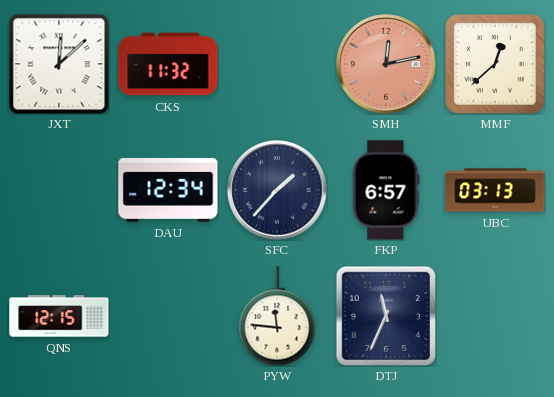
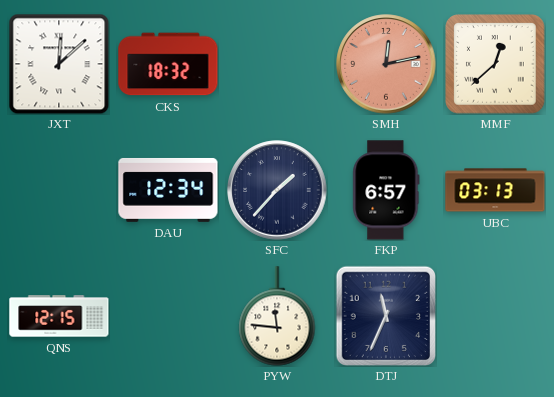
CKS: 11:32 -> 18:32 (168, 64)
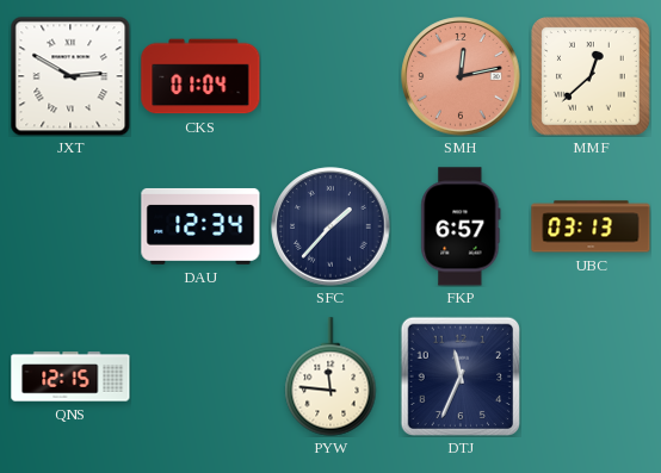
JXT: 12:08 -> 2:50 (70, 76)
CKS: 18:32 -> 01:04 (200, 76)
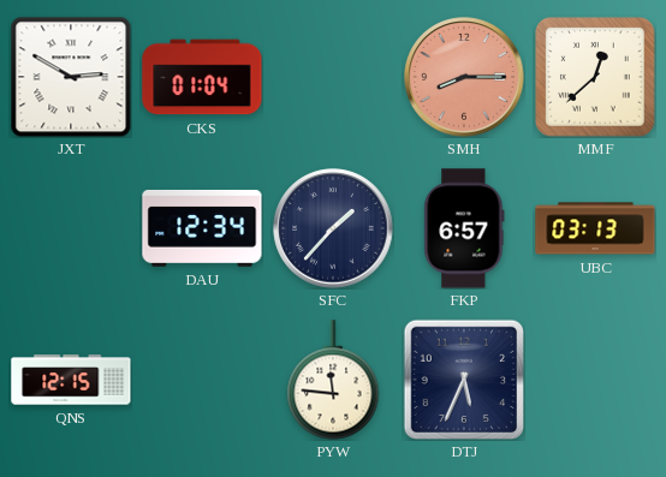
SMH: 12:13 -> 8:15 (464, 77)
DTJ: 11:34 -> 5:34 (463, 378)
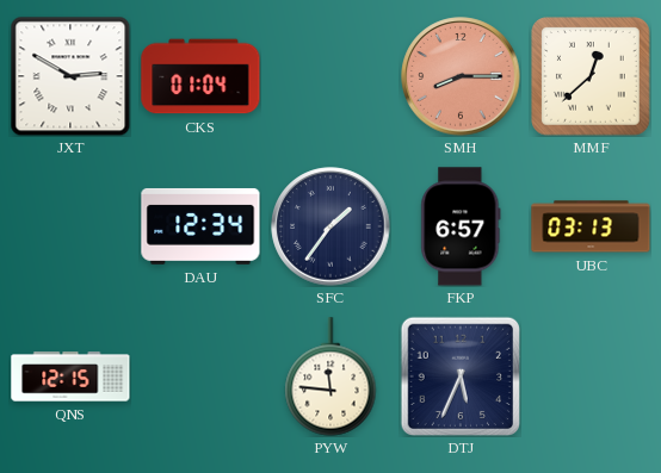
SFC: 1:37 -> 1:36 (330, 226)
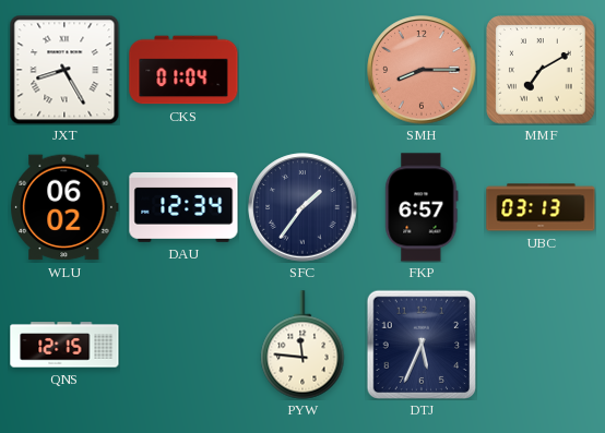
JXT: 2:50 -> 8:25 (64, 70)
MMF: 12:38 -> 7:10 (541, 70)
WLU: none -> 06:02 (66, 207)
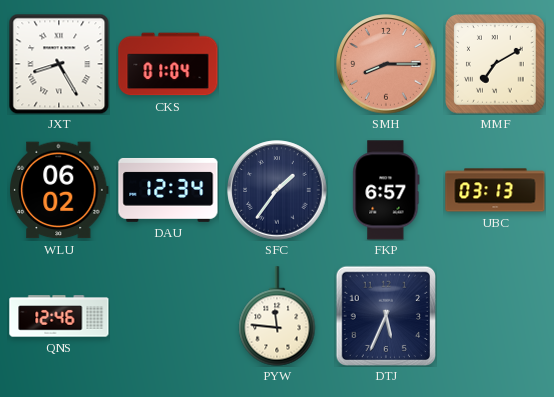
QNS: 12:15 -> 12:46 (59, 316)
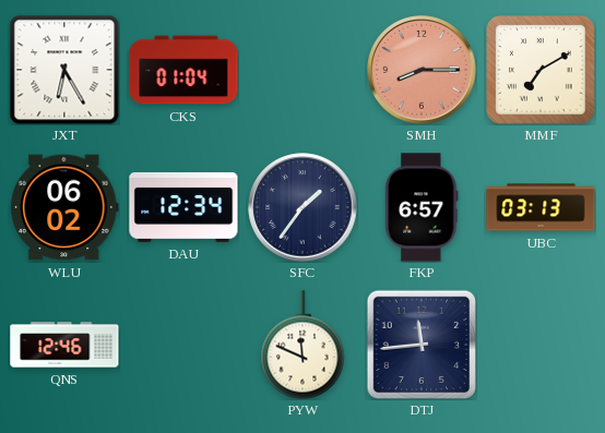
JXT: 8:25 -> 6:25 (64, 70)
PYW: 11:46 -> 11:49 (302, 345)
DTJ: 5:34 -> 11:44 (420, 344)
